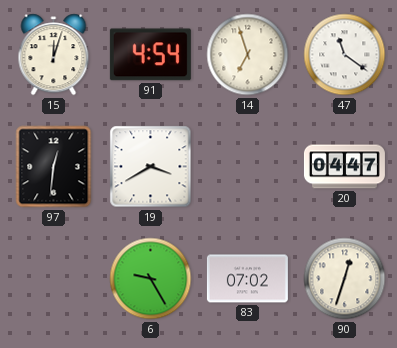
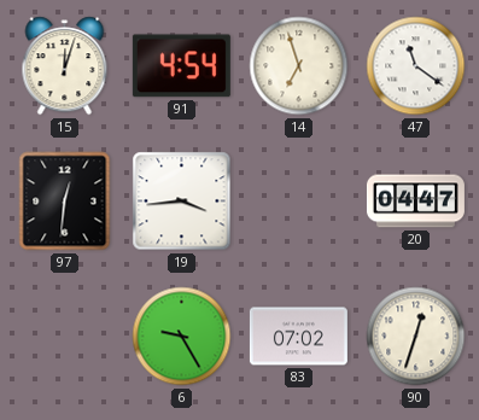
19: 3:40 -> 3:44 (182, 202)
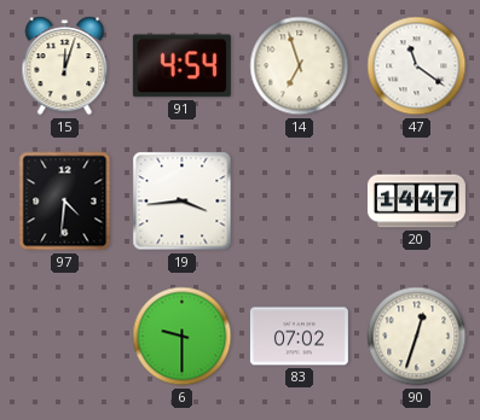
97: 12:31 -> 4:31 (65, 202)
20: 04:47 -> 14:47 (416, 202)
6: 9:25 -> 9:30 (183, 337)
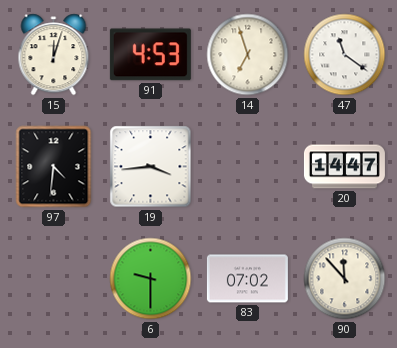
91: 4:54 -> 4:53 (150, 55)
90: 12:33 -> 11:53 (345, 279)
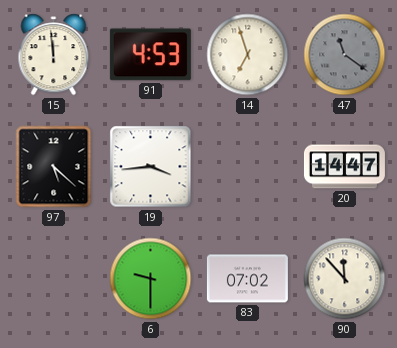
15: 12:03 -> 11:59 (54, 55)
47 dial: white -> grey (345, 55)
97: 4:31 -> 5:22 (54, 167)
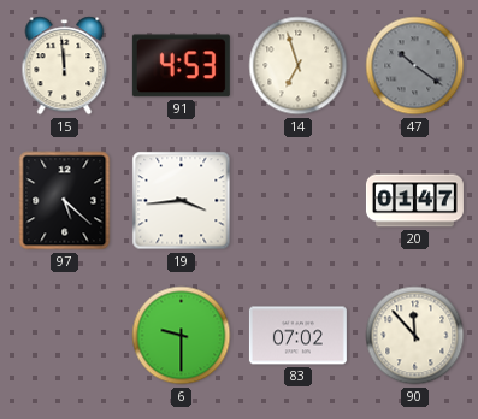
47: 11:21 -> 10:21 (415, 66)
20: 14:47 -> 01:47 (414, 201)
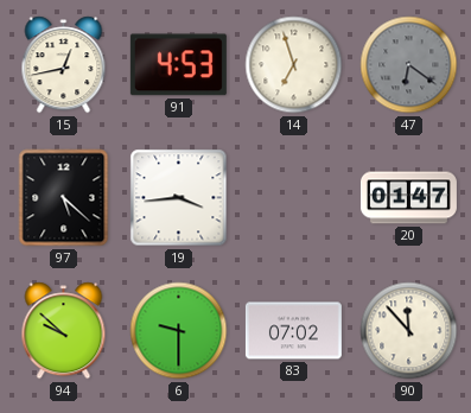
15: 11:59 -> 12:43 (64, 65)
47: 10:21 -> 6:21 (409, 65)
94: none -> 9:52 (64, 331)
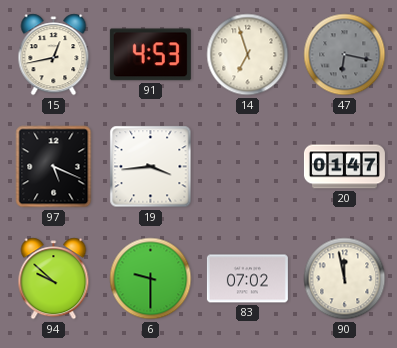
47: 6:21 -> 6:17 (345, 55)
97: 5:22 -> 5:19 (54, 167)
90: 11:53 -> 11:58 (345, 279)
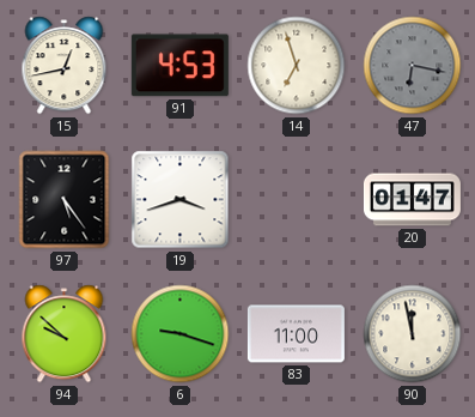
97: 5:19 -> 5:24 (65, 200)
19: 3:44 -> 3:42 (181, 200)
6: 9:30 -> 9:18 (181, 334)
83: 07:02 -> 11:00 (296, 334)
